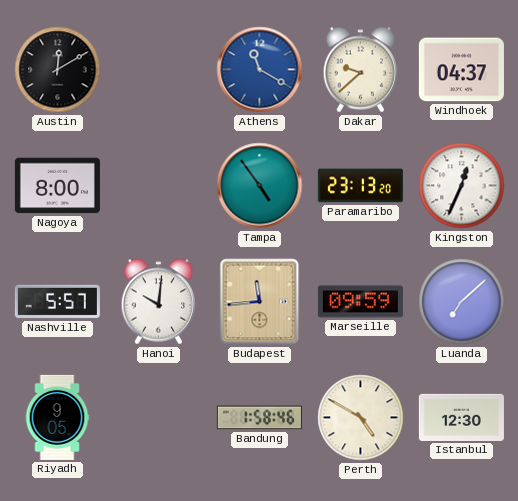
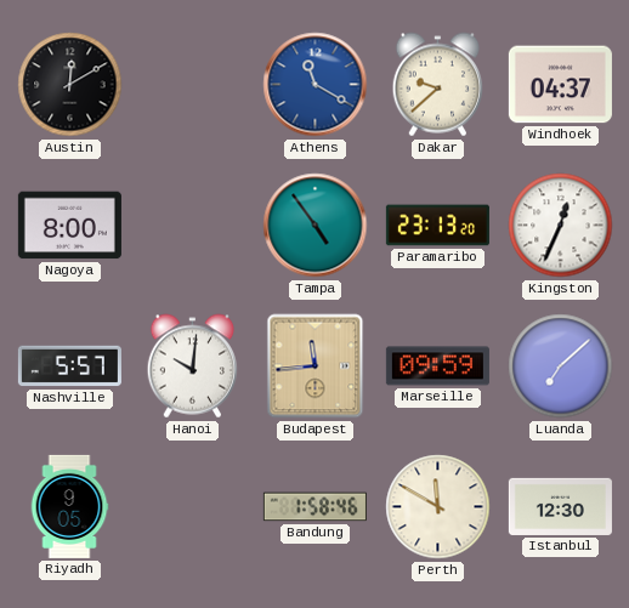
Perth: 4:50 -> 11:50 (438, 507)
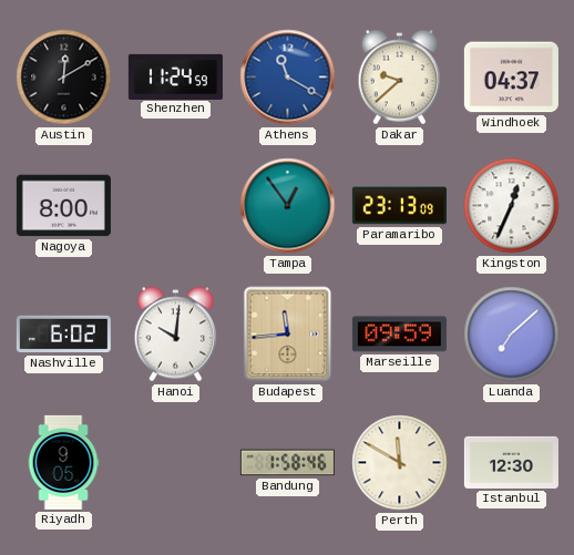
Shenzhen: none -> 11:24 (175, 76)
Tampa: 4:54 -> 12:54 (288, 206)
Paramaribo: 23:13:20 -> 23:13:09 (399, 206)
Nashville: 5:57 -> 6:02 (63, 335)
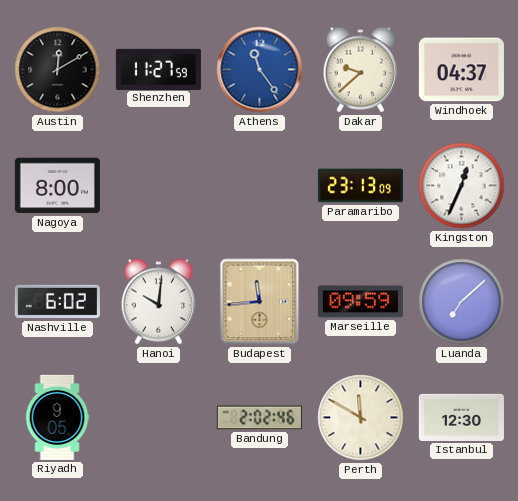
Shenzhen: 11:24 -> 11:27 (158, 69)
Athens: 11:20 -> 11:24 (260, 70)
Tampa: 12:54 -> none (288, 206)
Bandung: 1:58 -> 2:02 (259, 418)
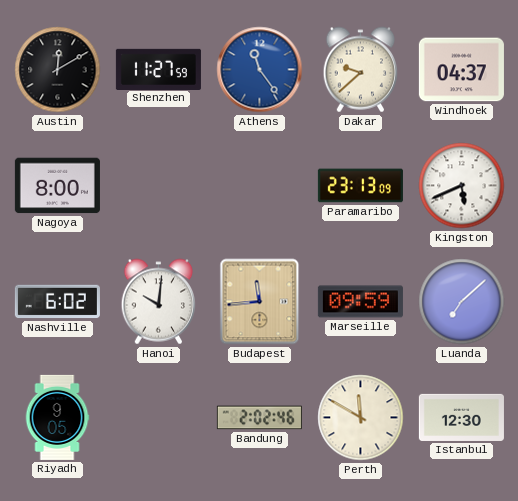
Kingston: 12:34 -> 5:41 (462, 186)
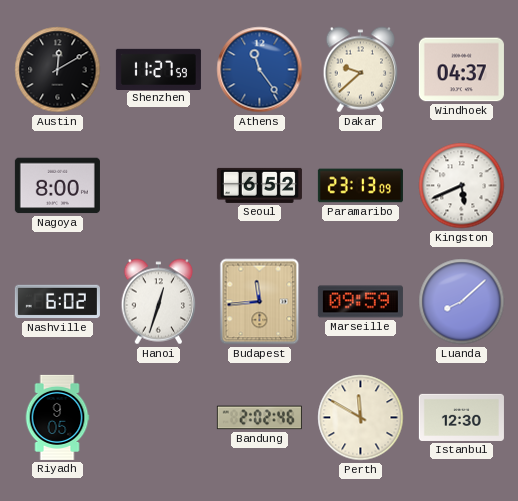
Seoul: none -> 6:52 (259, 185)
Hanoi: 10:01 -> 12:33 (159, 302)
Luanda: 7:08 -> 8:08 (462, 302)
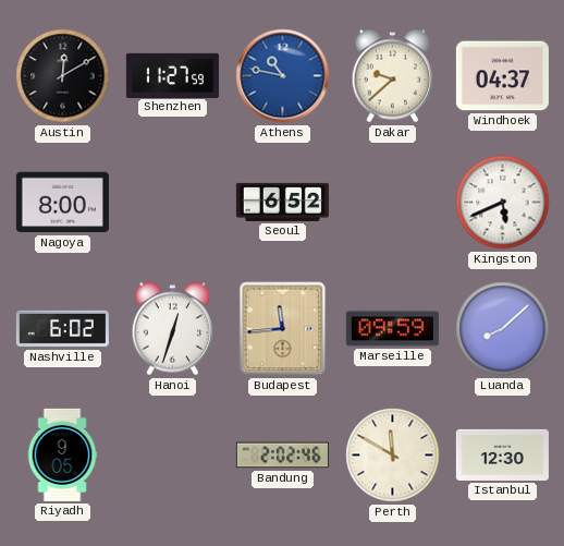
Athens: 11:24 -> 10:47 (283, 76)
Paramaribo: 23:13 -> none (360, 186)
